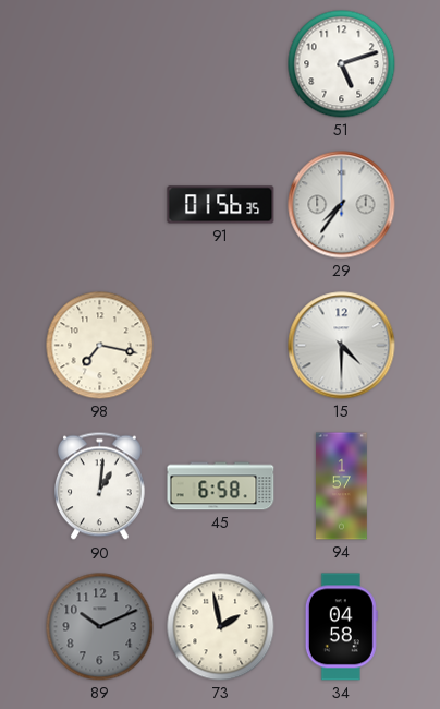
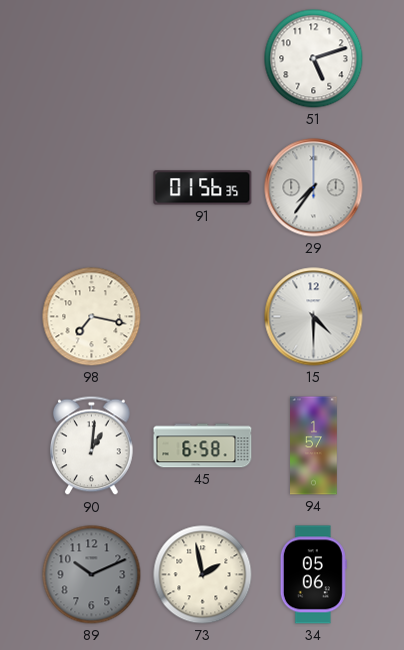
34: 04:58 -> 05:06 (313, 575)
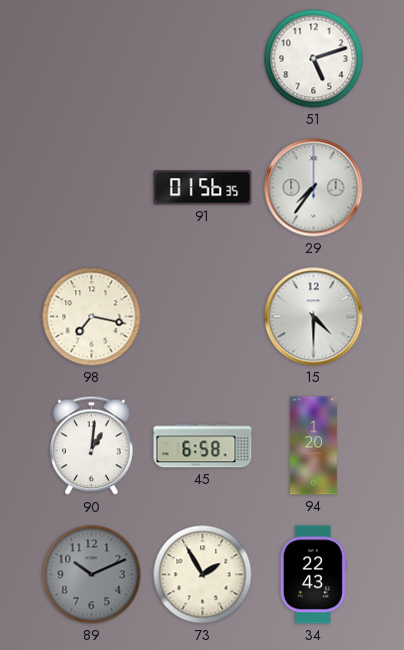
94: 1:57 -> 1:20 (314, 446)
73: 1:58 -> 1:55 (203, 575)
34: 05:06 -> 22:43 (313, 575)
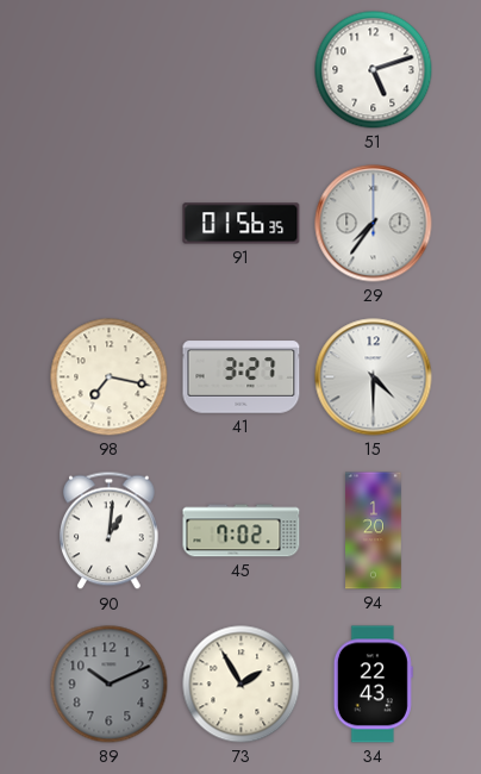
41: none -> 3:27 (242, 377)
45: 6:58 -> 7:02 (242, 531)
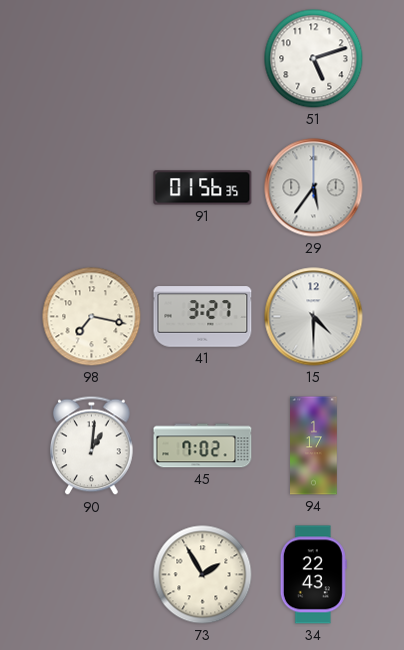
29: 7:36 -> 5:36 (314, 188)
94: 1:20 -> 1:17 (314, 446)
89: 10:11 -> none (110, 685)
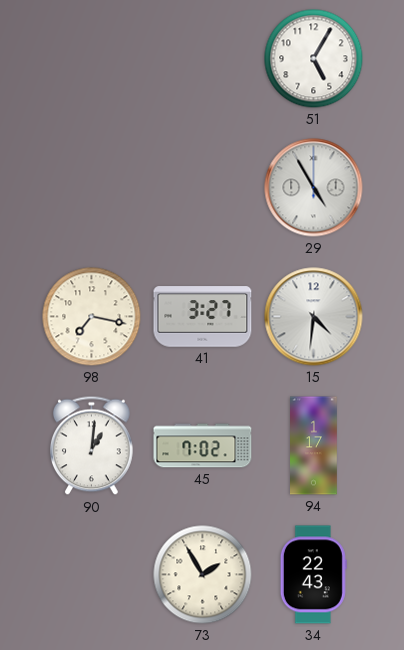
51: 5:12 -> 5:05 (314, 59)
91: 01:56 -> none (203, 188)
29: 5:36 -> 4:55 (314, 188)
15: 4:30 -> 4:31 (314, 317)
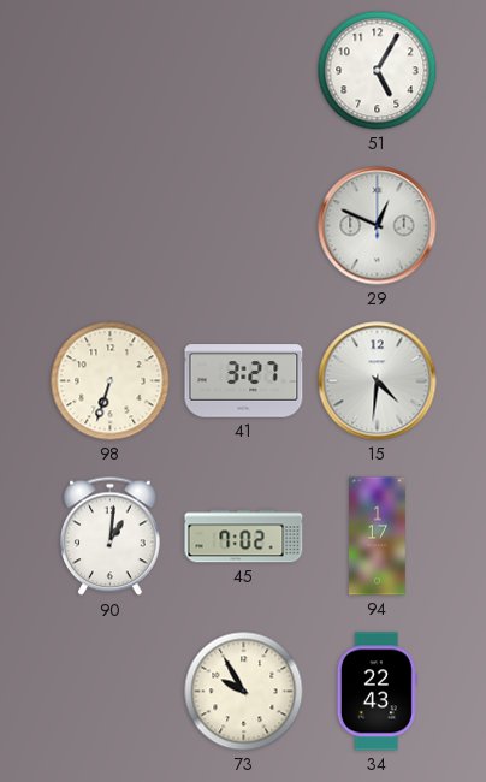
29: 4:55 -> 12:49 (378, 226)
98: 7:17 -> 6:33 (111, 381)
73: 1:55 -> 9:55 (244, 692)
